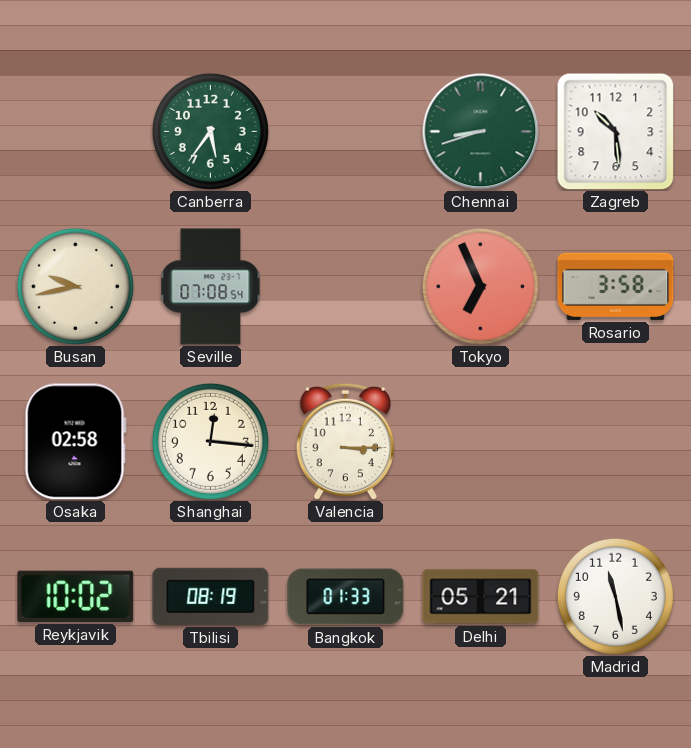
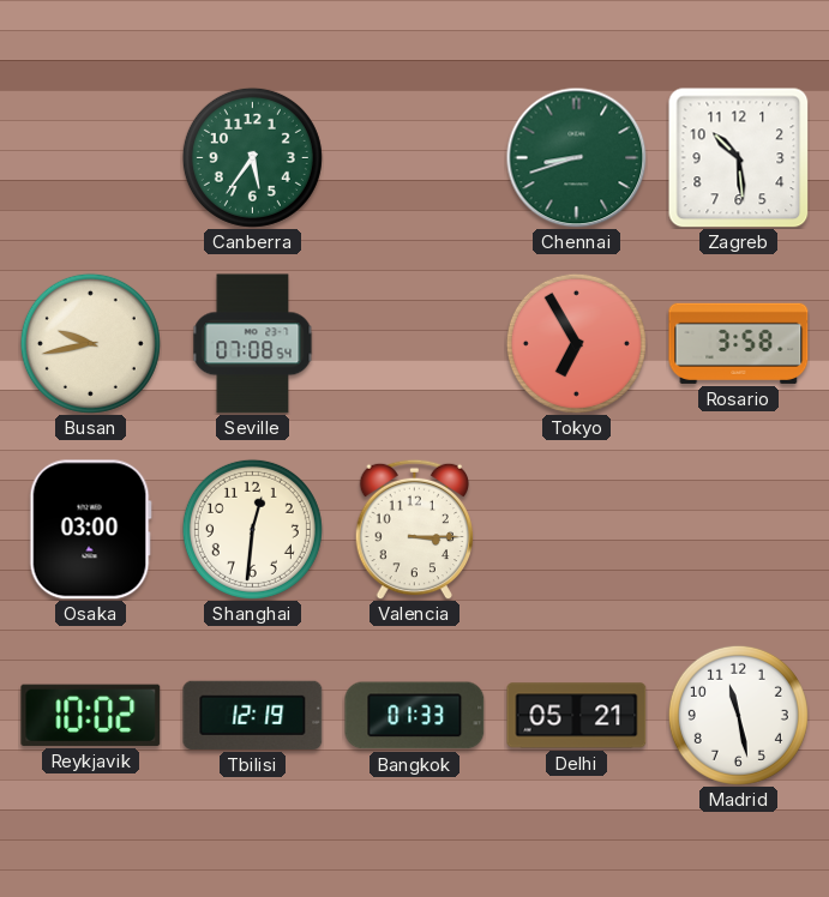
Tokyo: 6:56 -> 6:55 (576, 343)
Osaka: 02:58 -> 03:00 (90, 530)
Shanghai: 12:16 -> 12:31 (252, 529)
Tbilisi: 08:19 -> 12:19 (253, 715)
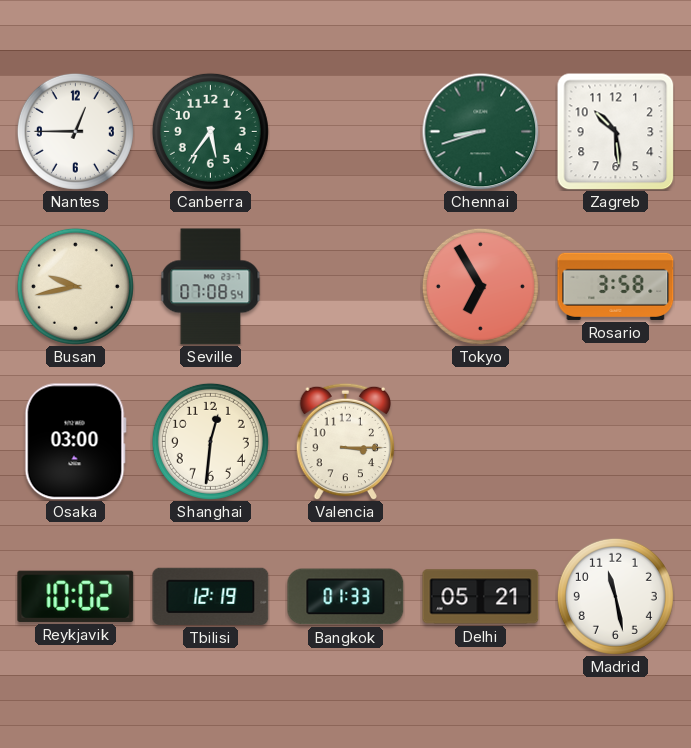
Nantes: none -> 12:45 (75, 131)
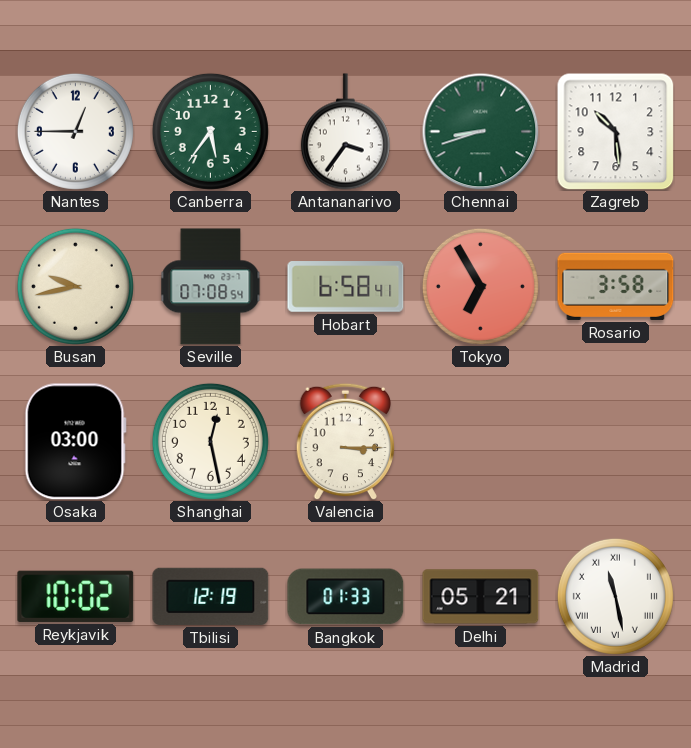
Antananarivo: none -> 3:36 (345, 132)
Hobart: none -> 6:58 (346, 287)
Shanghai: 12:31 -> 12:28 (210, 441)
Madrid numerals: Arabic -> Roman (615, 596)
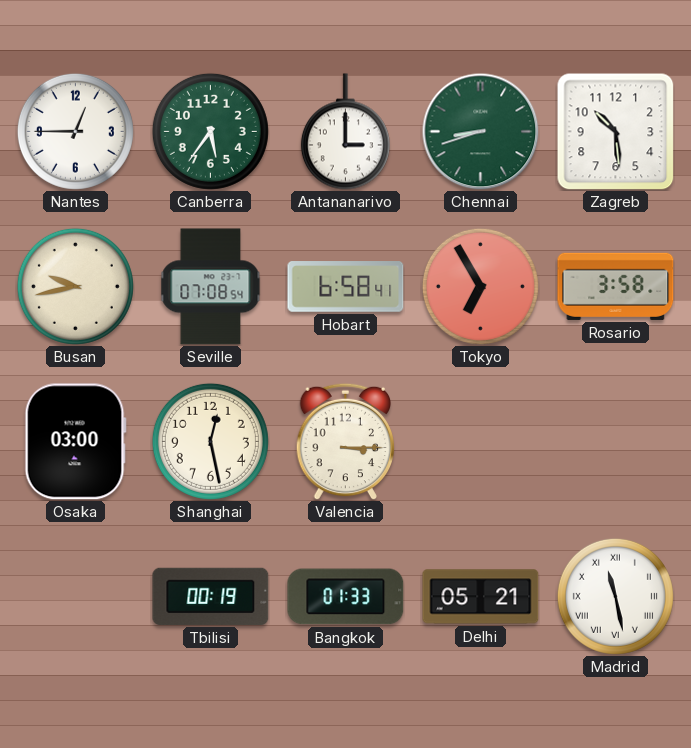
Antananarivo: 3:36 -> 3:00 (345, 132)
Reykjavik: 10:02 -> none (76, 596)
Tbilisi: 12:19 -> 00:19 (211, 596)
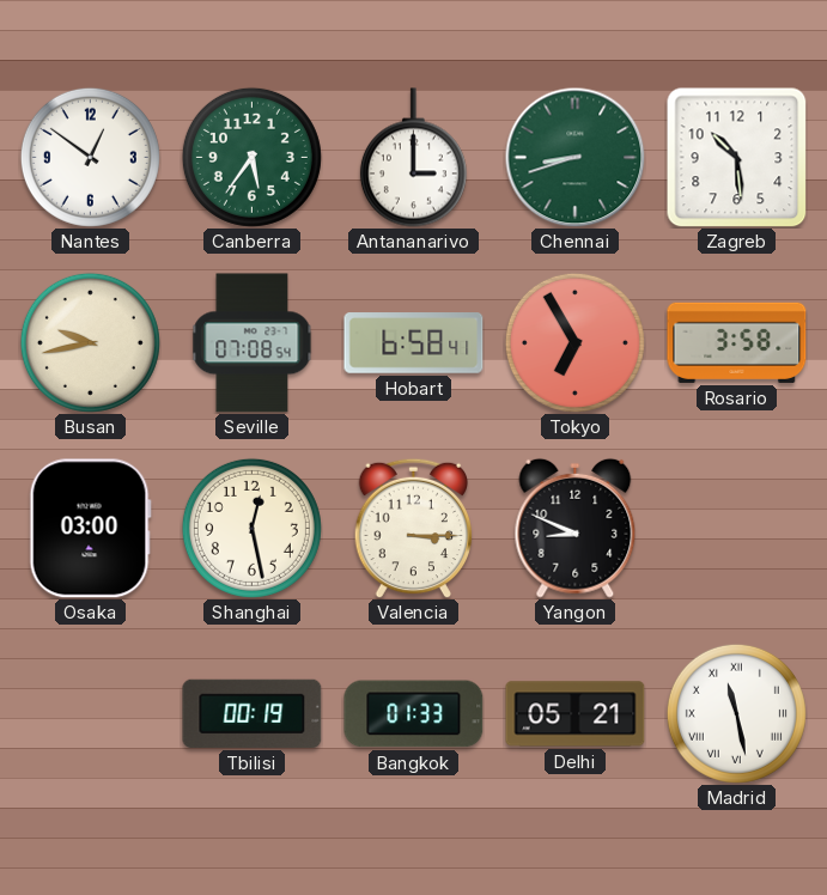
Nantes: 12:45 -> 12:51 (90, 157)
Yangon: none -> 8:49 (576, 528)
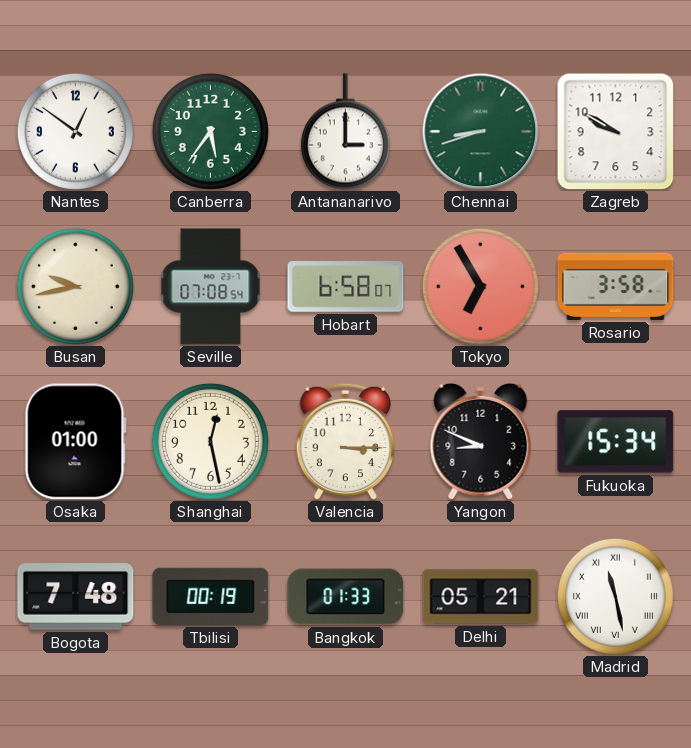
Zagreb: 10:29 -> 9:50 (615, 131)
Hobart: 6:58:41 -> 6:58:07 (346, 287)
Osaka: 03:00 -> 01:00 (75, 442)
Fukuoka: none -> 15:34 (616, 442)
Bogota: none -> 7:48 (76, 597)
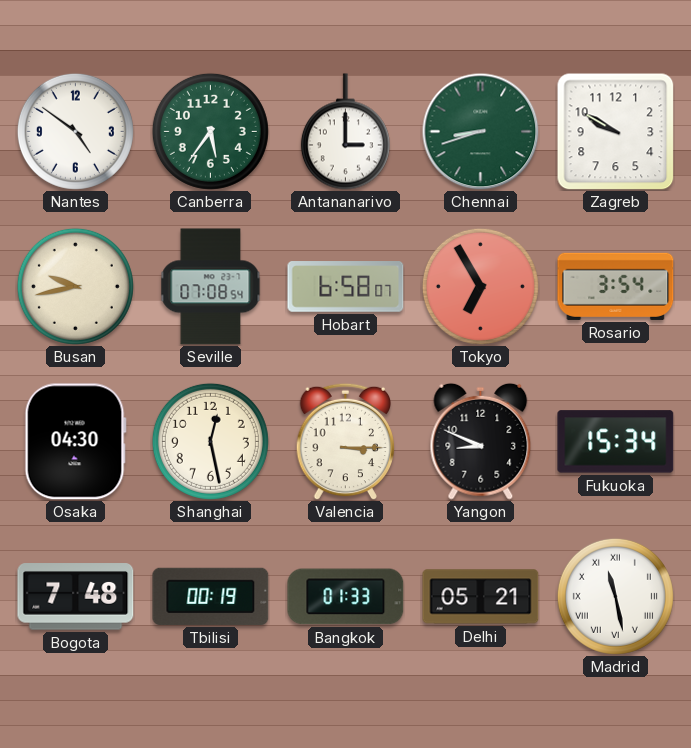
Nantes: 12:51 -> 4:51 (75, 131)
Rosario: 3:58 -> 3:54 (616, 286)
Osaka: 01:00 -> 04:30 (75, 442)
